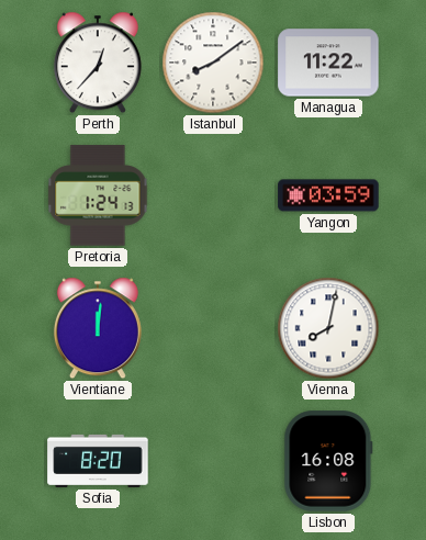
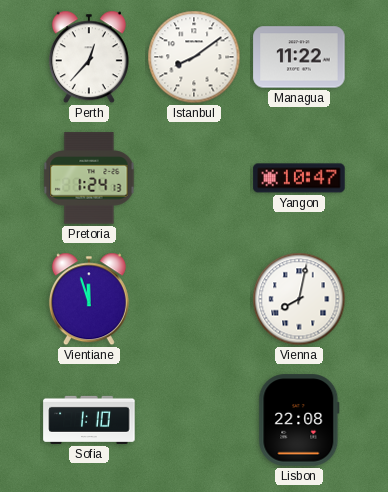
Yangon: 03:59 -> 10:47 (299, 178)
Vientiane: 12:01 -> 11:57 (89, 299)
Sofia: 8:20 -> 1:10 (89, 420)
Lisbon: 16:08 -> 22:08 (299, 420)
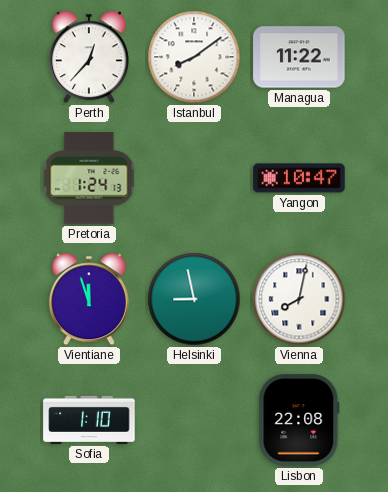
Helsinki: none -> 8:58 (194, 299)
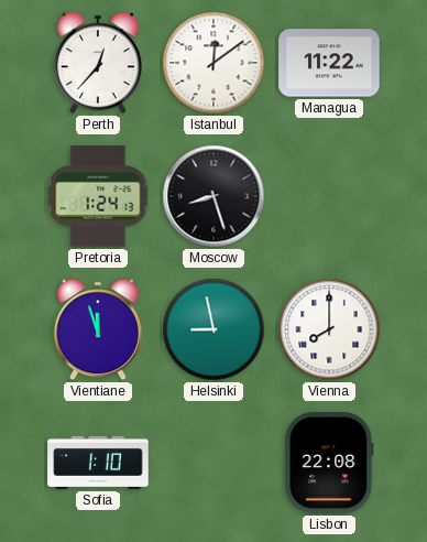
Istanbul: 8:09 -> 12:09 (214, 63)
Moscow: none -> 8:27 (214, 196)
Yangon: 10:47 -> none (299, 178)
Vienna: 8:02 -> 8:00 (329, 329)
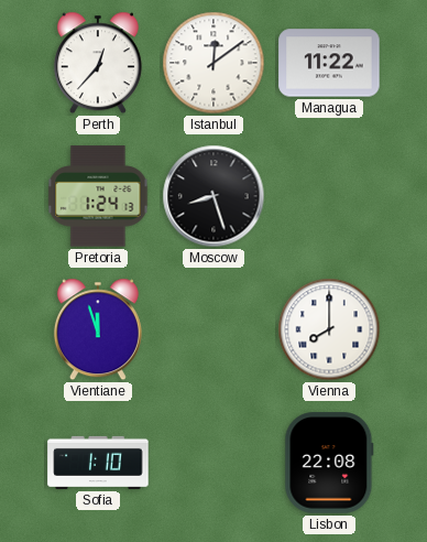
Helsinki: 8:58 -> none (214, 329)
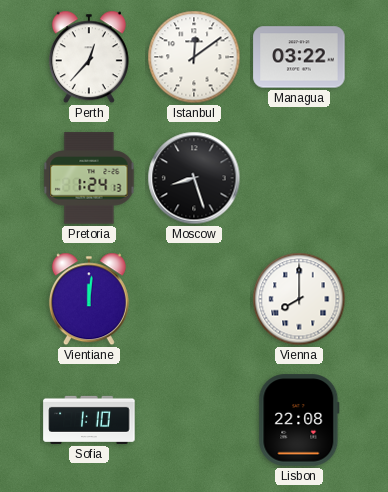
Managua: 11:22 -> 03:22 (299, 57)
Vientiane: 11:57 -> 12:01 (89, 299)
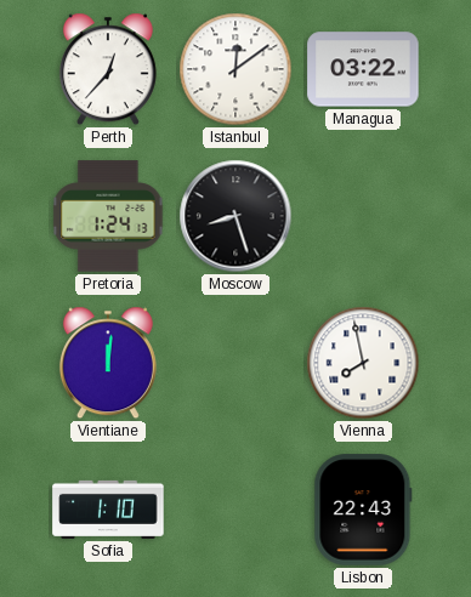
Vienna: 8:00 -> 7:58 (363, 363)
Lisbon: 22:08 -> 22:43 (363, 510)
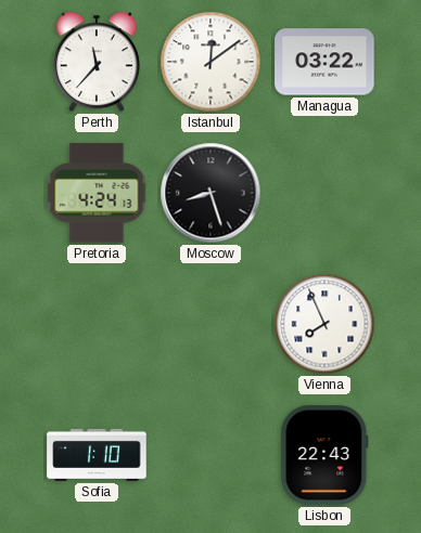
Perth: 12:37 -> 11:37 (97, 62)
Pretoria: 1:24 -> 4:24 (97, 193)
Vientiane: 12:01 -> none (108, 363)
Vienna: 7:58 -> 7:56 (324, 324)
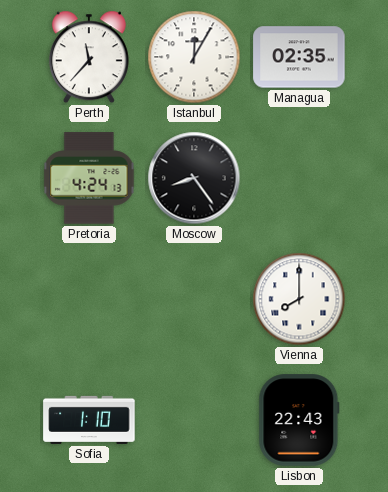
Istanbul: 12:09 -> 12:05 (194, 57)
Managua: 03:22 -> 02:35 (299, 57)
Moscow: 8:27 -> 8:24 (194, 178)
Vienna: 7:56 -> 8:00 (299, 299)
